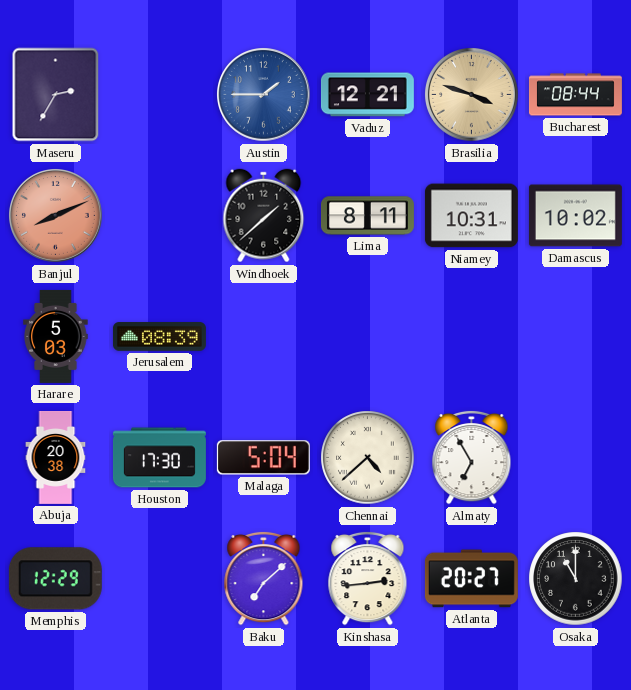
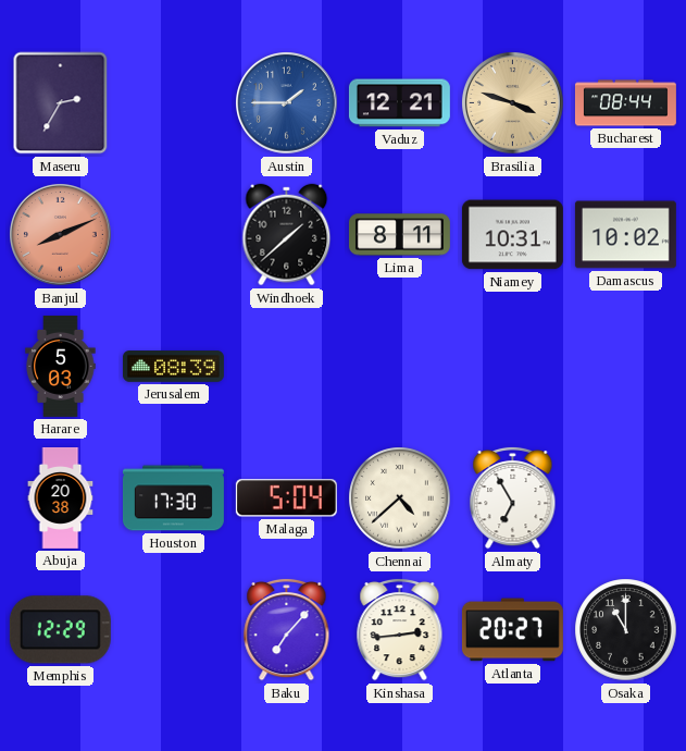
Baku: 7:08 -> 7:07 (287, 629)
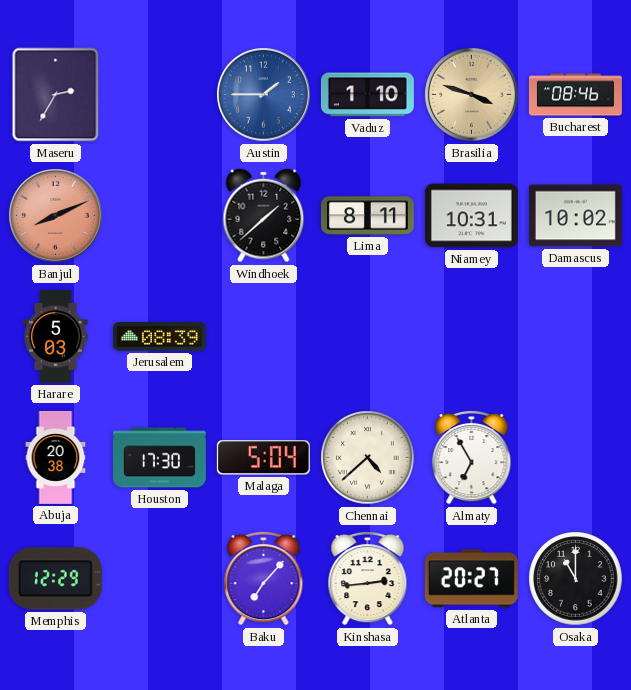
Vaduz: 12:21 -> 1:10 (367, 95)
Bucharest: 08:44 -> 08:46 (575, 95)
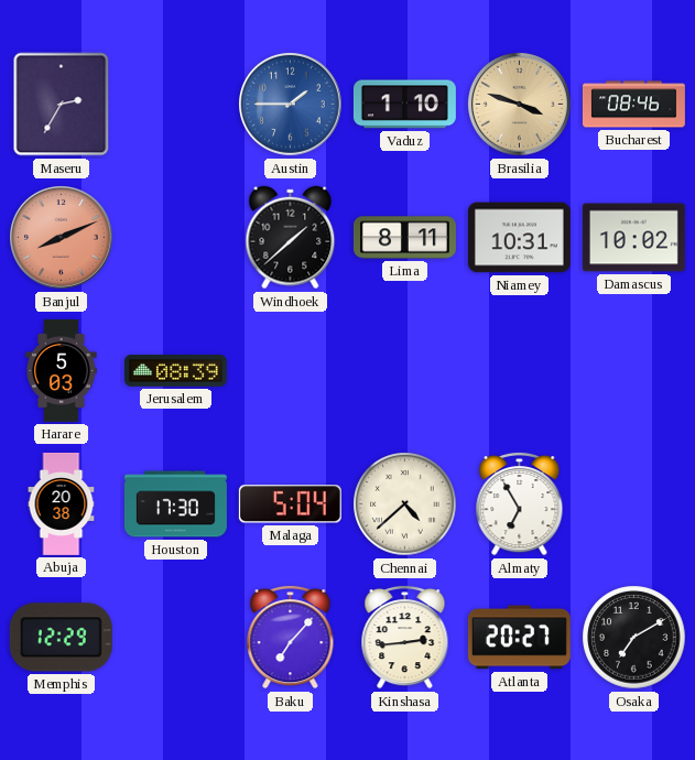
Osaka: 11:00 -> 7:10 (634, 638)
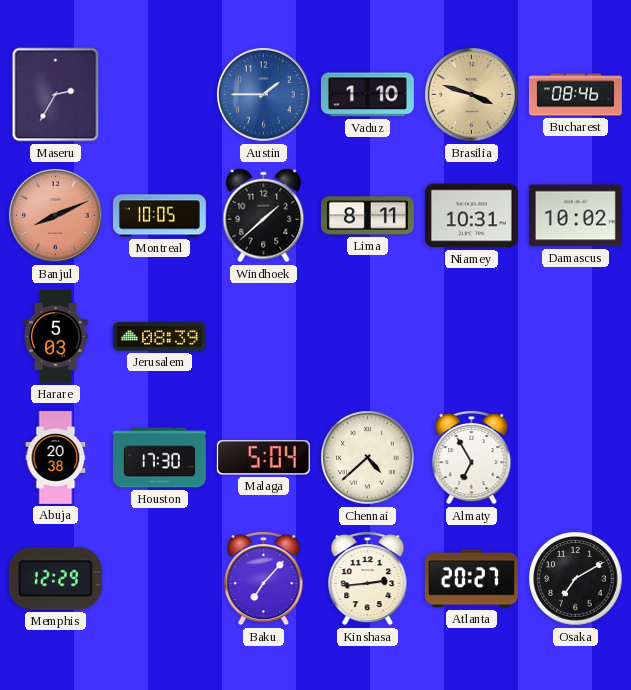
Montreal: none -> 10:05 (159, 216)
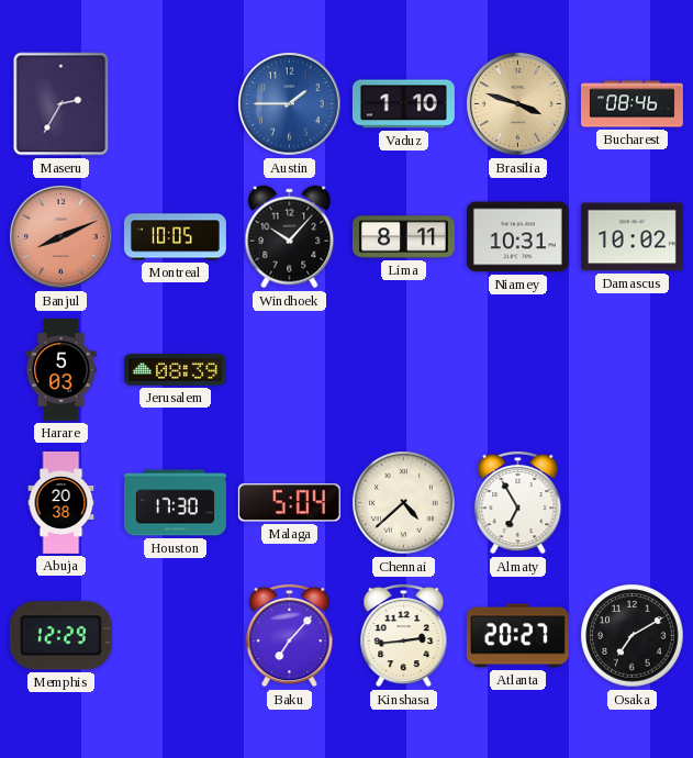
Windhoek: 1:38 -> 10:07 (290, 237)
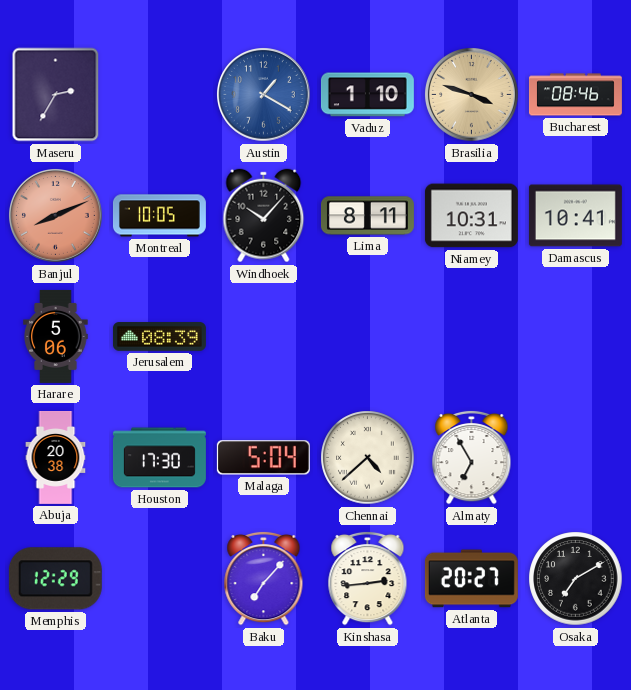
Austin: 1:45 -> 1:20 (264, 95)
Damascus: 10:02 -> 10:41 (575, 216)
Harare: 5:03 -> 5:06 (56, 336)
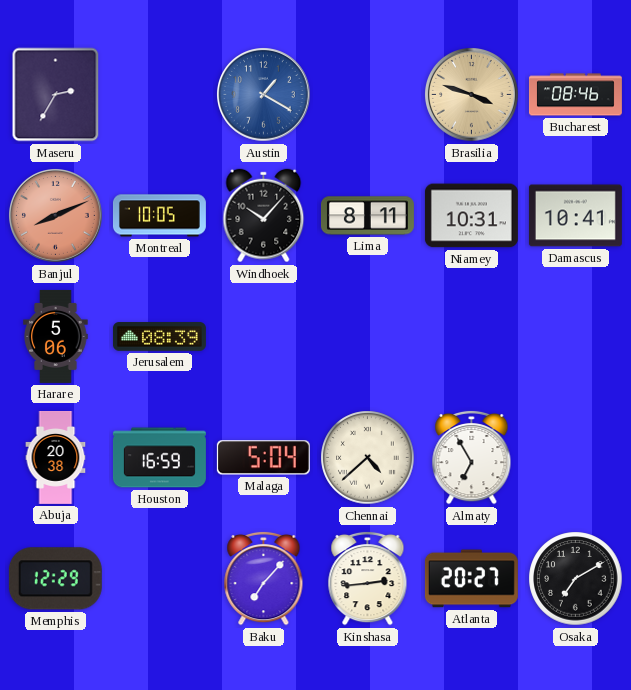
Vaduz: 1:10 -> none (367, 95)
Houston: 17:30 -> 16:59 (159, 458)
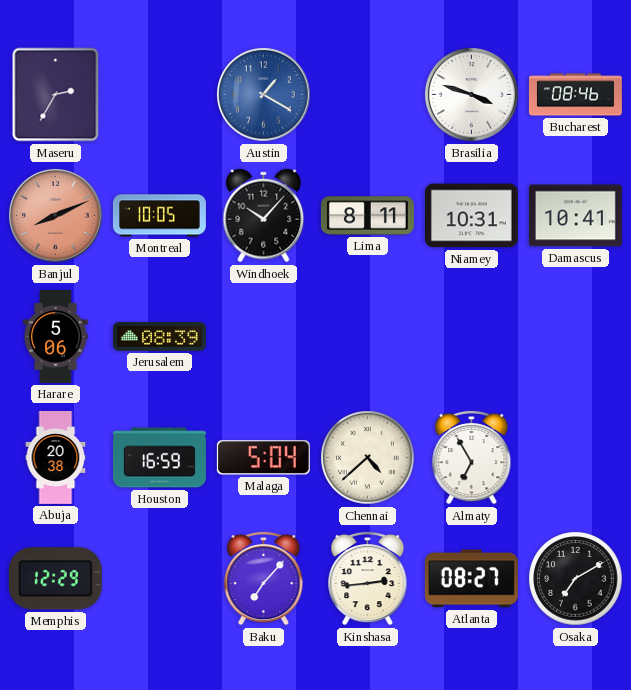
Brasilia dial: champagne -> white (472, 95)
Atlanta: 20:27 -> 08:27 (471, 579)
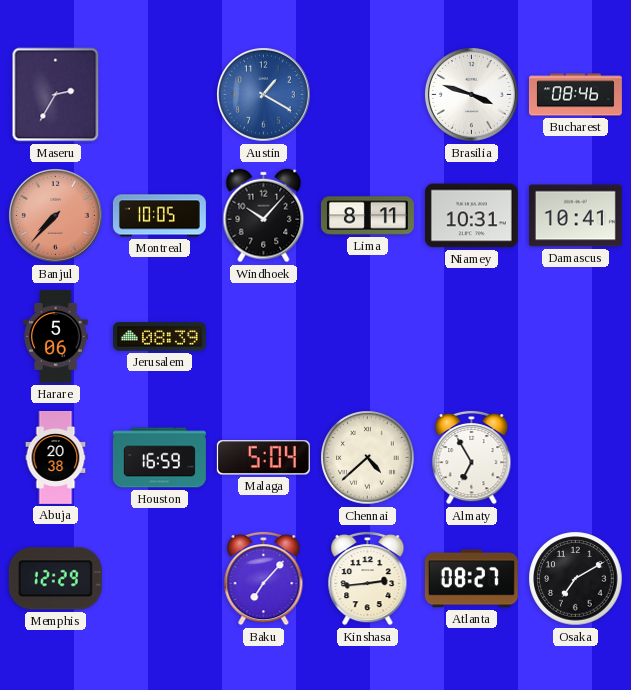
Banjul: 8:11 -> 7:37 (56, 216)
